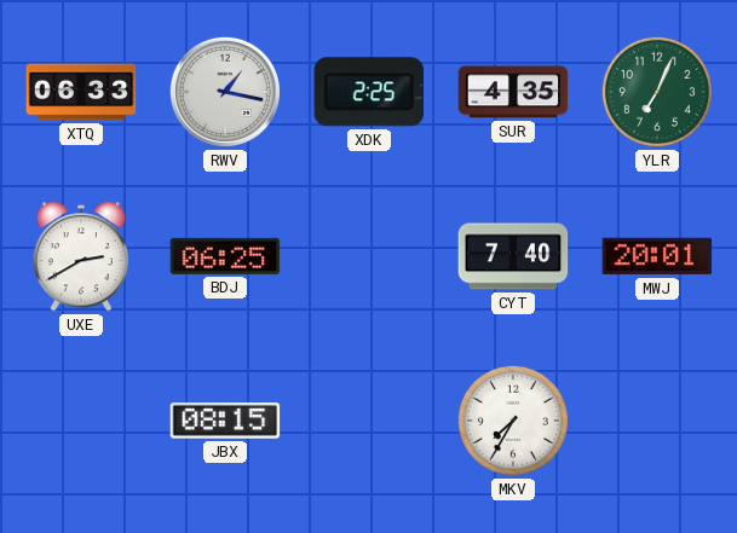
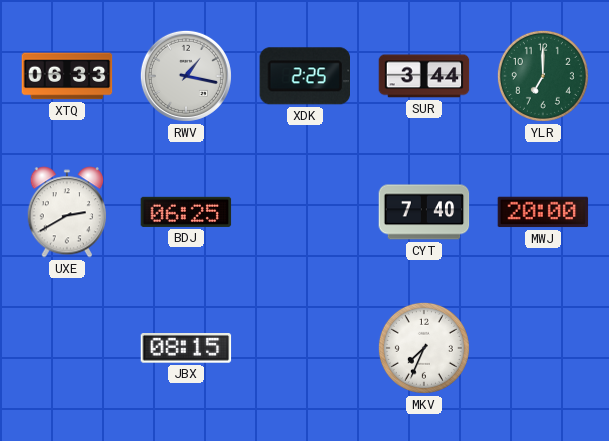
SUR: 4:35 -> 3:44 (424, 76)
YLR: 7:04 -> 7:00 (543, 76)
MWJ: 20:01 -> 20:00 (543, 212)
MKV: 7:35 -> 7:34 (424, 348)
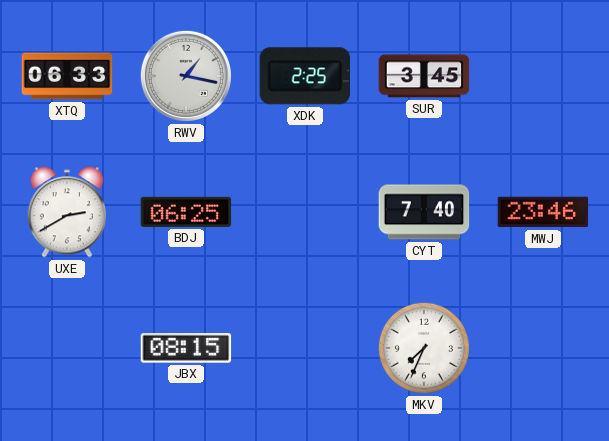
SUR: 3:44 -> 3:45 (424, 76)
YLR: 7:00 -> none (543, 76)
MWJ: 20:00 -> 23:46 (543, 212)
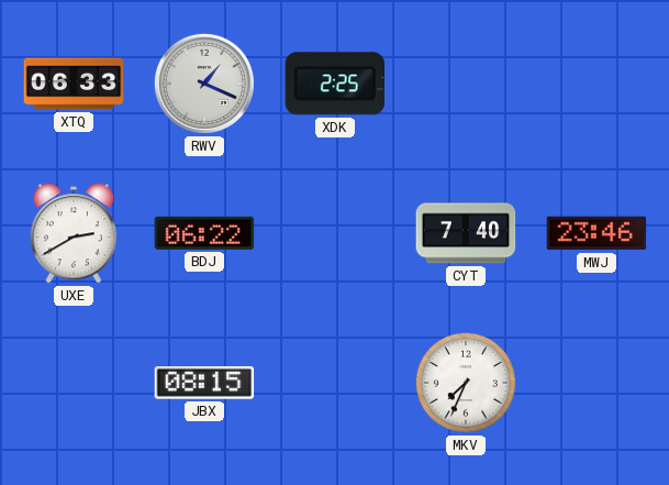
RWV: 1:17 -> 1:19 (204, 84)
SUR: 3:45 -> none (424, 76)
BDJ: 06:25 -> 06:22 (204, 233)
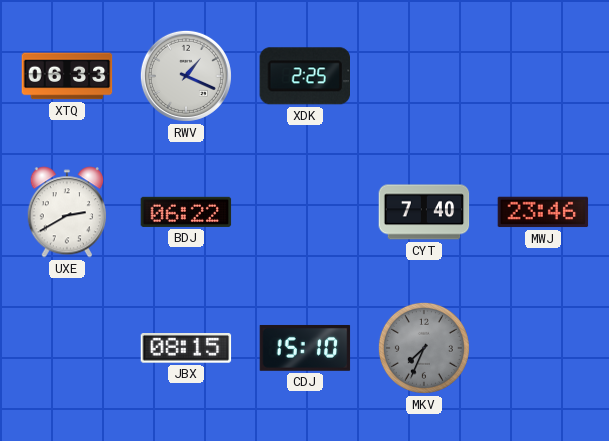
CDJ: none -> 15:10 (305, 348)
MKV dial: white -> grey (424, 348)
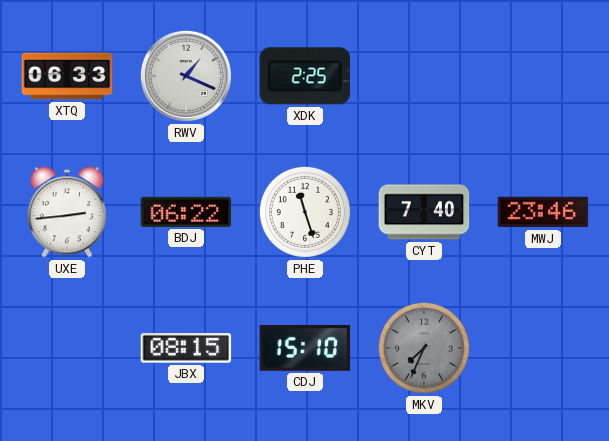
UXE: 2:40 -> 2:44 (66, 212)
PHE: none -> 11:27 (305, 212)
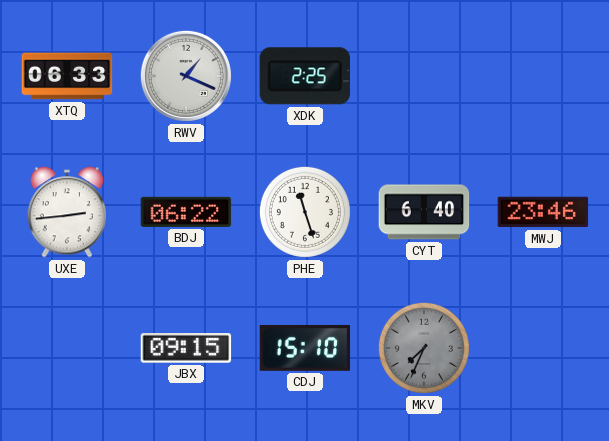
CYT: 7:40 -> 6:40 (424, 212)
JBX: 08:15 -> 09:15 (186, 348)
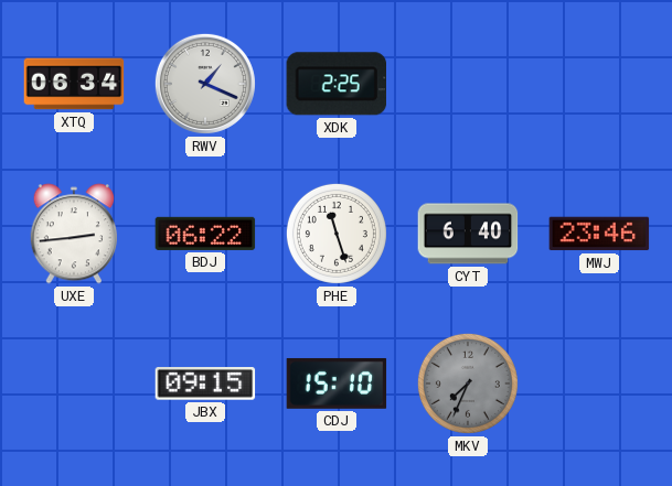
XTQ: 06:33 -> 06:34 (74, 84)
